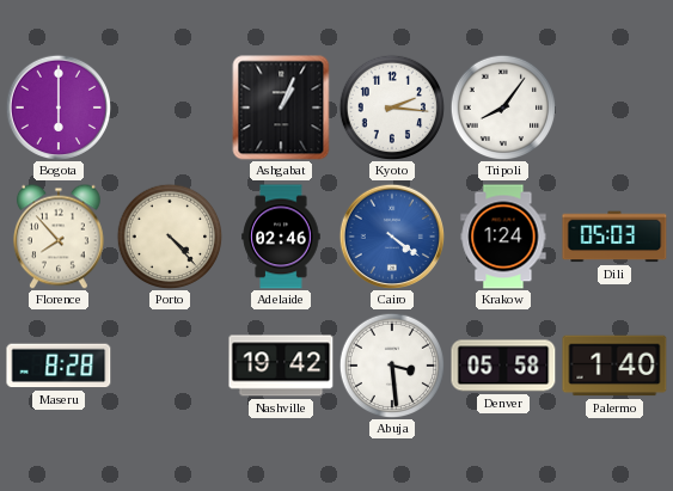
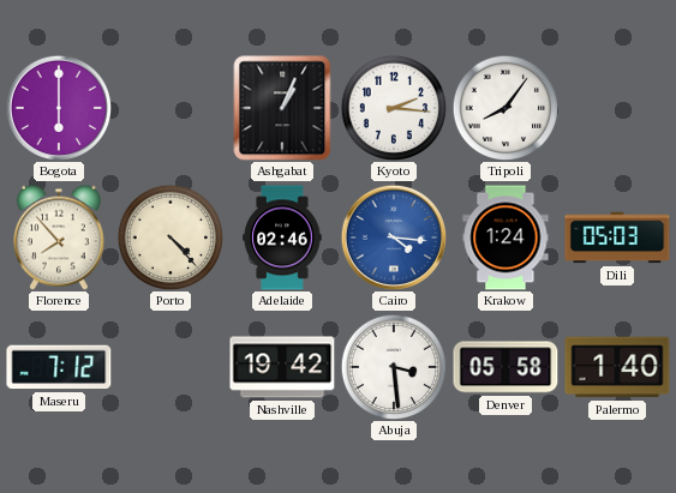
Cairo: 4:21 -> 4:16 (393, 236)
Maseru: 8:28 -> 7:12 (59, 367)
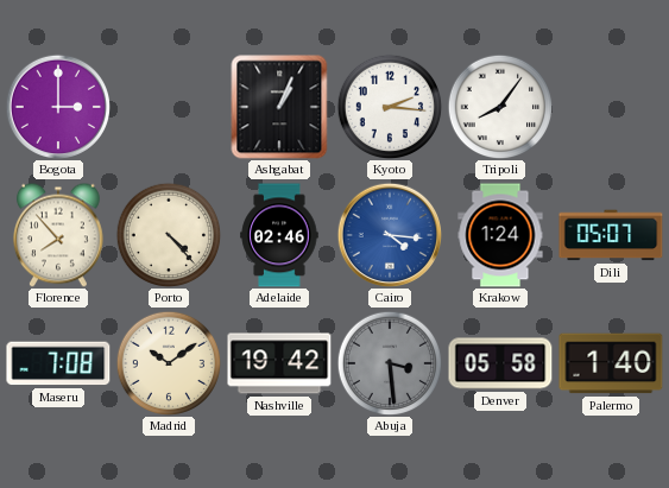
Bogota: 6:00 -> 3:00 (57, 106)
Dili: 05:03 -> 05:07 (611, 235)
Maseru: 7:12 -> 7:08 (58, 363)
Madrid: none -> 10:09 (169, 363)
Abuja dial: white -> grey (390, 363)
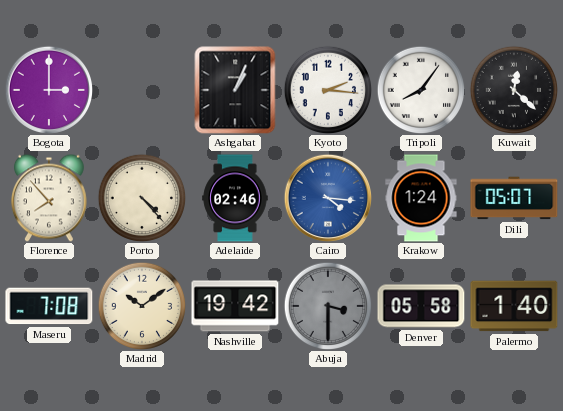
Kuwait: none -> 12:22 (514, 90)
Abuja: 3:29 -> 3:30 (328, 306)
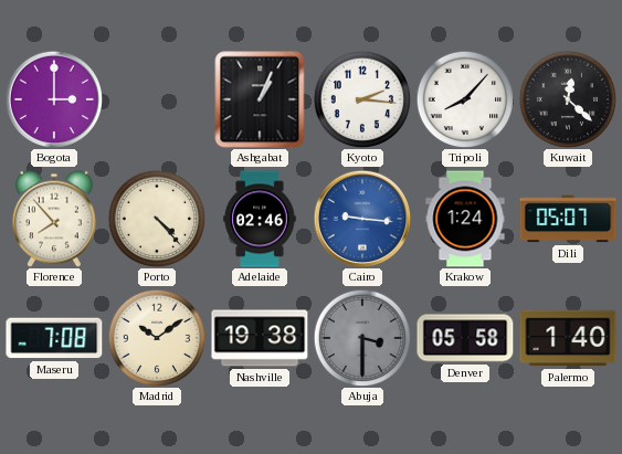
Tripoli: 8:06 -> 8:07 (465, 99)
Cairo: 4:16 -> 9:16 (361, 218)
Nashville: 19:42 -> 19:38 (260, 338)
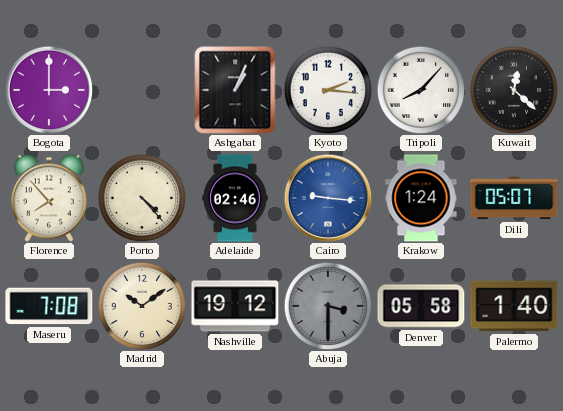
Nashville: 19:38 -> 19:12 (235, 306)
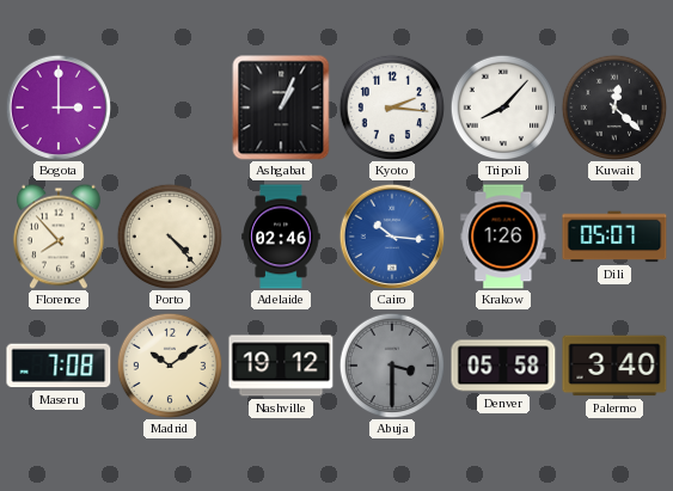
Cairo: 9:16 -> 10:16 (391, 235)
Krakow: 1:24 -> 1:26 (503, 237)
Palermo: 1:40 -> 3:40 (614, 366)
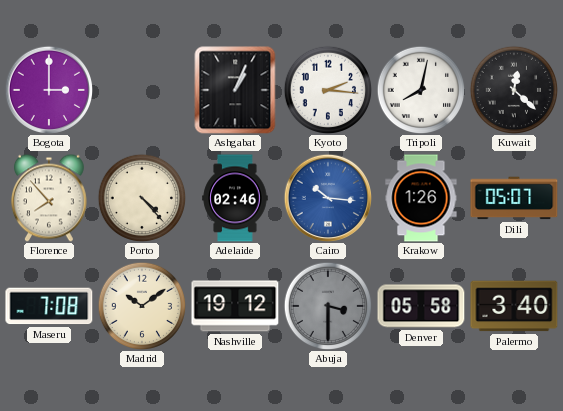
Tripoli: 8:07 -> 8:02 (421, 90)
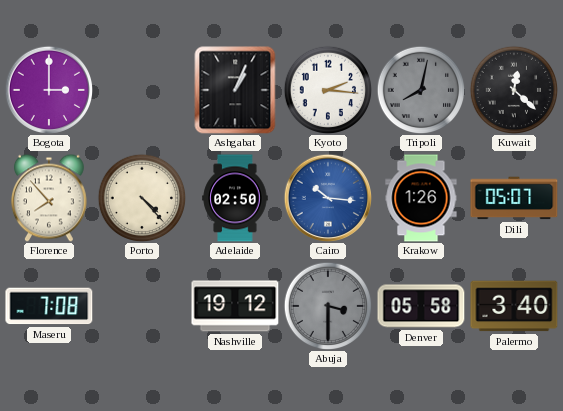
Tripoli dial: white -> grey (421, 90)
Adelaide: 02:46 -> 02:50 (235, 198)
Madrid: 10:09 -> none (142, 306)
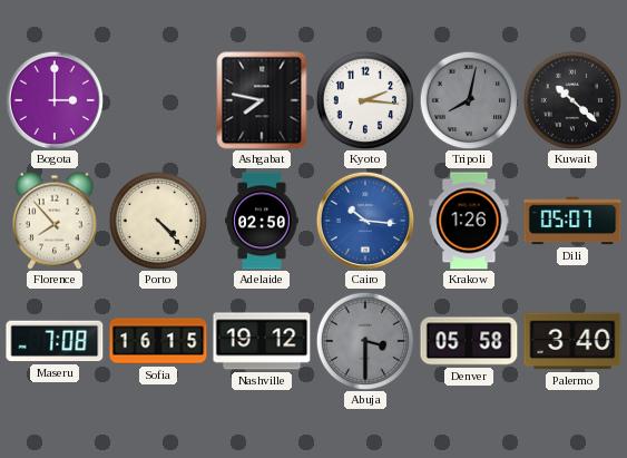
Ashgabat: 1:04 -> 7:47 (262, 100)
Kuwait: 12:22 -> 10:22 (572, 100)
Sofia: none -> 16:15 (158, 341)
